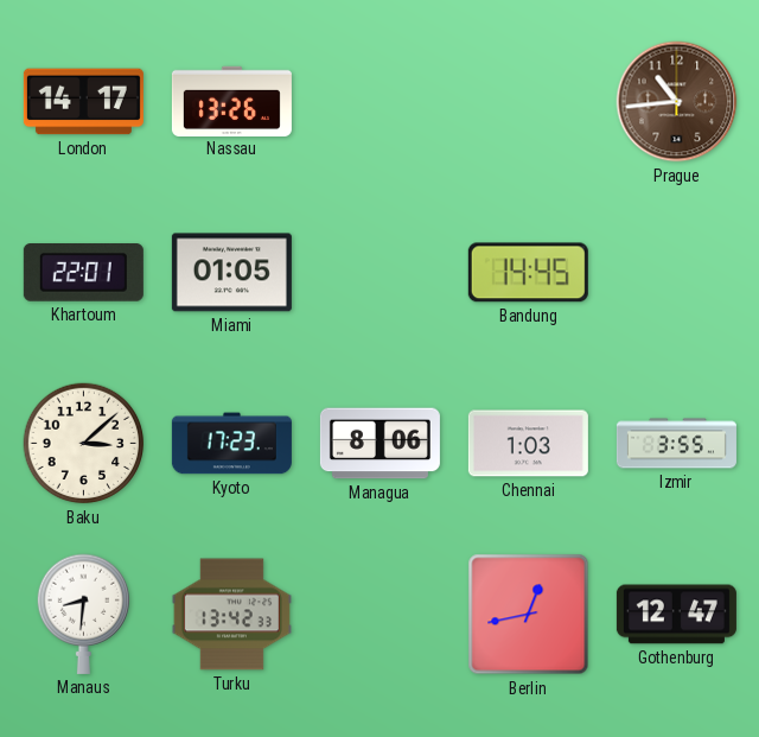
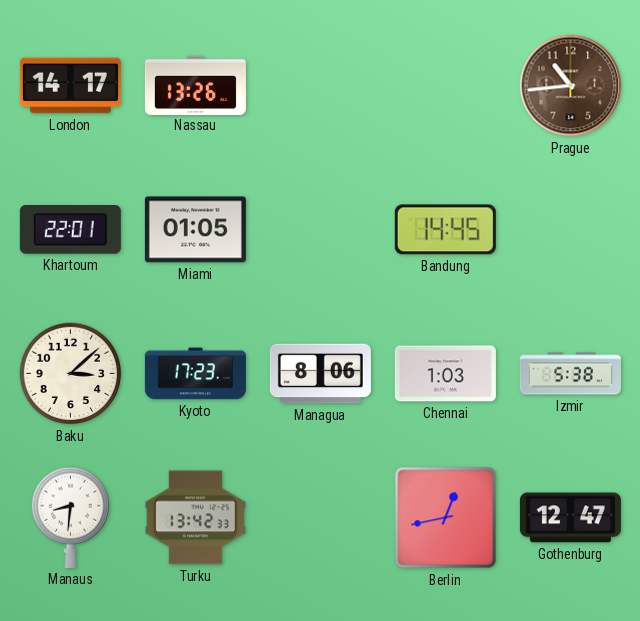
Izmir: 3:55 -> 5:38 (570, 374)
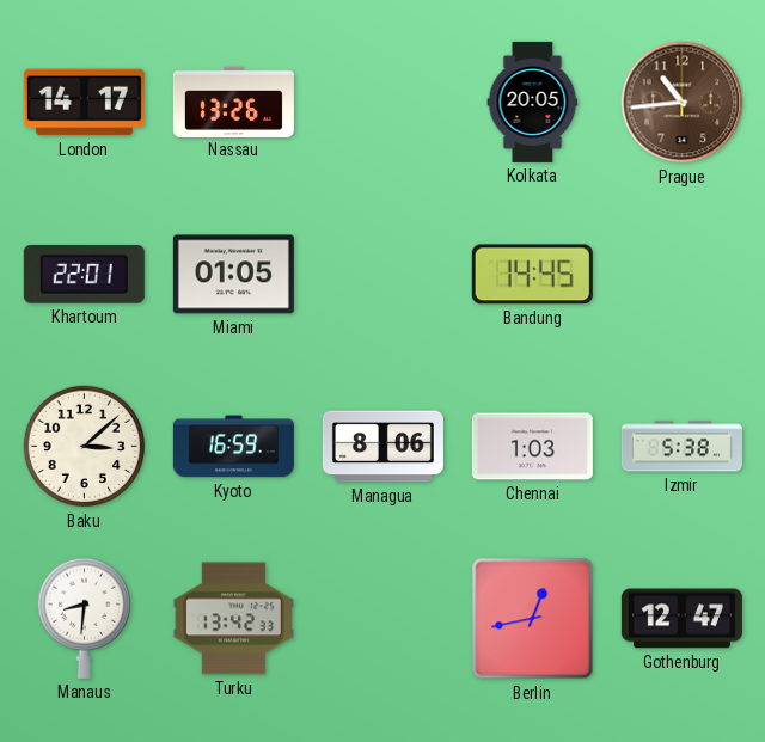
Kolkata: none -> 20:05 (533, 102)
Kyoto: 17:23 -> 16:59 (233, 447)
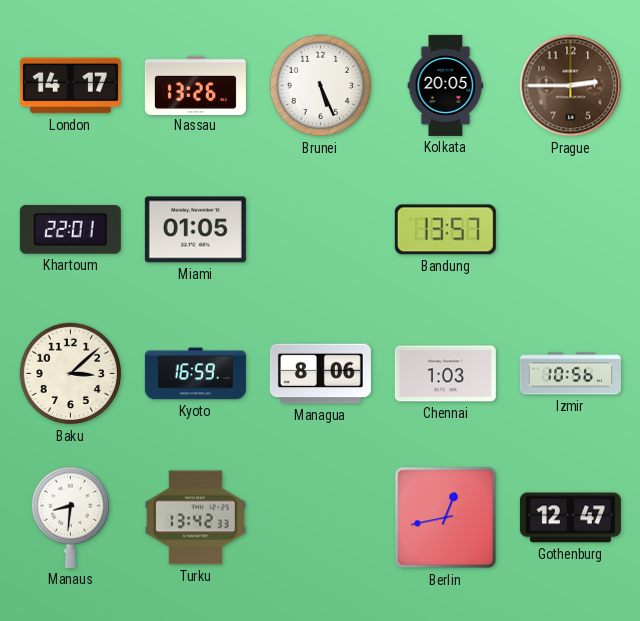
Brunei: none -> 5:26 (321, 86)
Prague: 10:44 -> 2:45 (571, 86)
Bandung: 14:45 -> 13:57 (445, 230)
Izmir: 5:38 -> 10:56 (570, 374)
